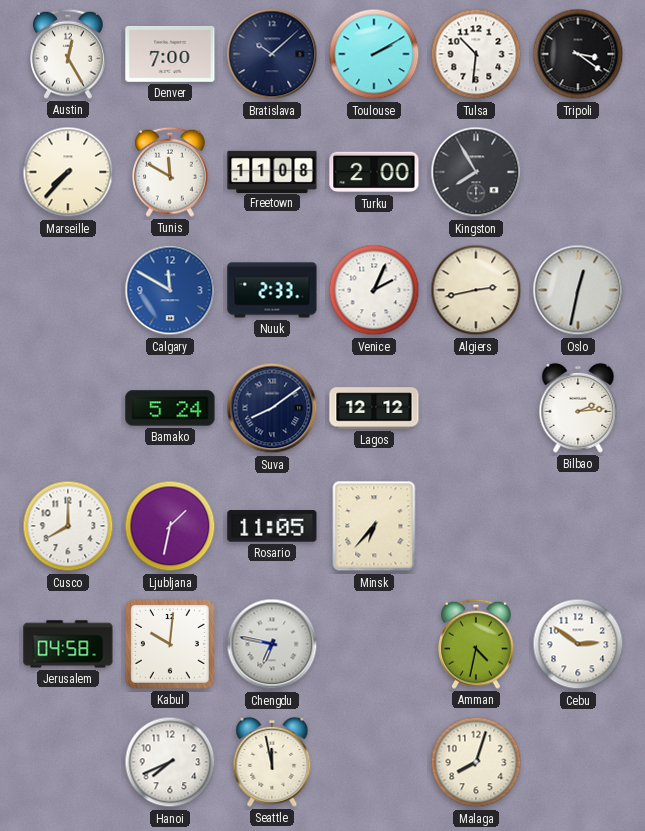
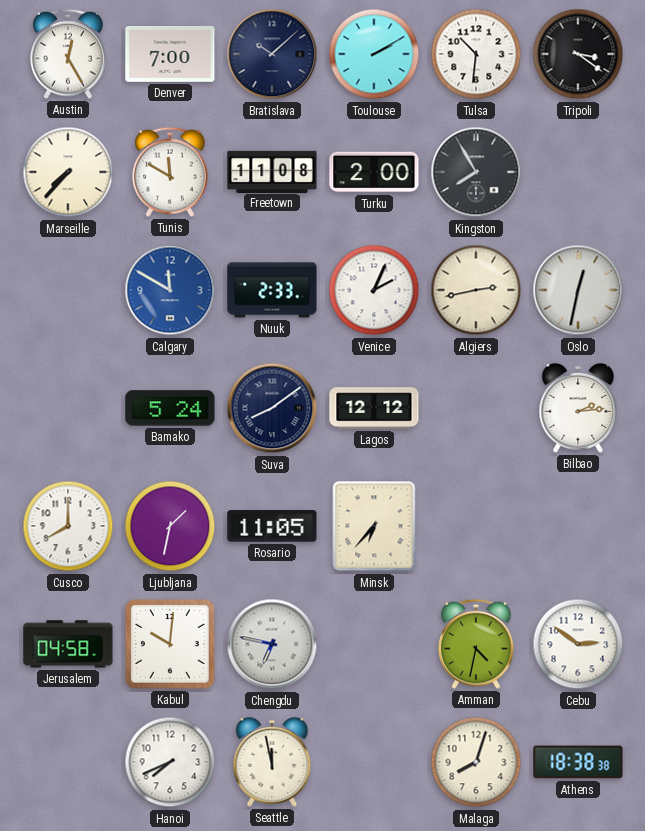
Athens: none -> 18:38 (578, 762)
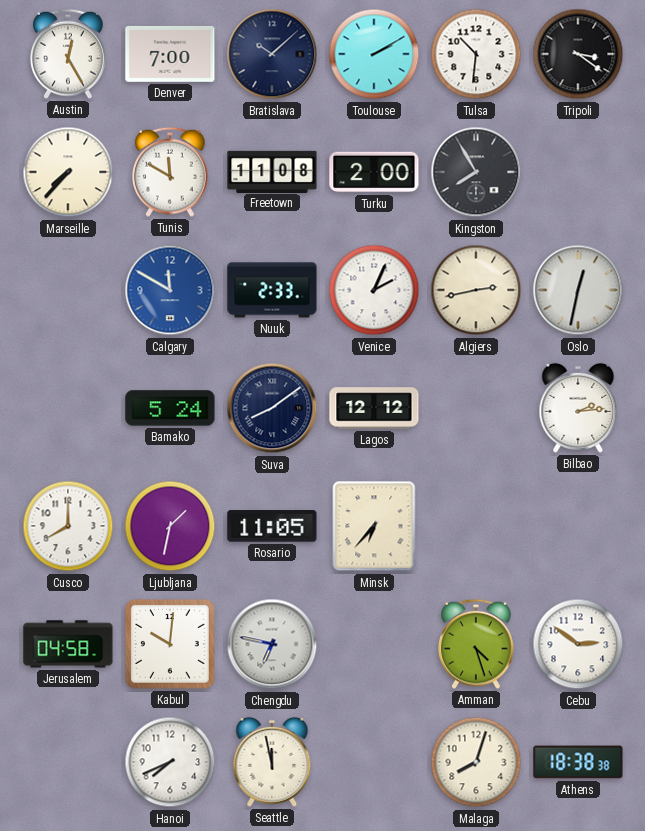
Amman: 4:32 -> 4:27 (477, 644)
